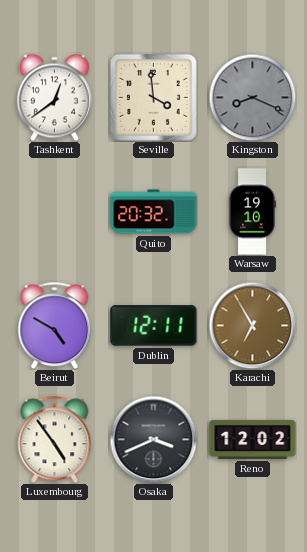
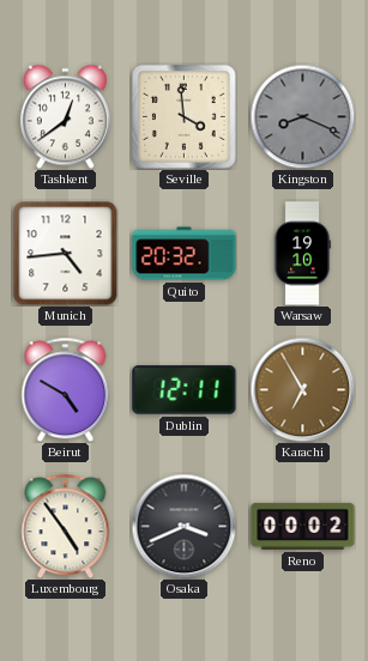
Munich: none -> 4:44 (66, 254)
Reno: 12:02 -> 00:02 (303, 526)
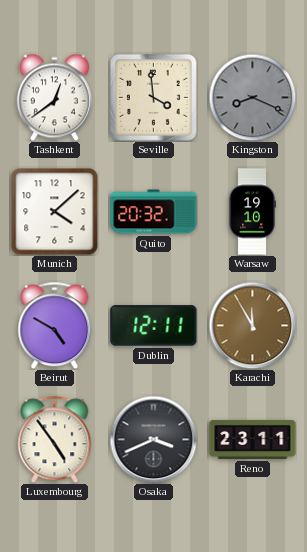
Munich: 4:44 -> 4:08 (55, 212)
Karachi: 6:55 -> 11:55 (252, 325)
Reno: 00:02 -> 23:11 (253, 439)
